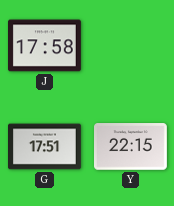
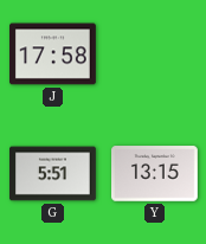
G: 17:51 -> 5:51 (53, 174)
Y: 22:15 -> 13:15 (155, 174)
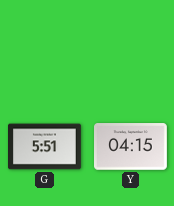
J: 17:58 -> none (53, 54)
Y: 13:15 -> 04:15 (131, 147)
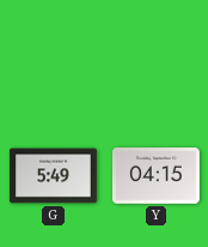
G: 5:51 -> 5:49 (54, 176)
